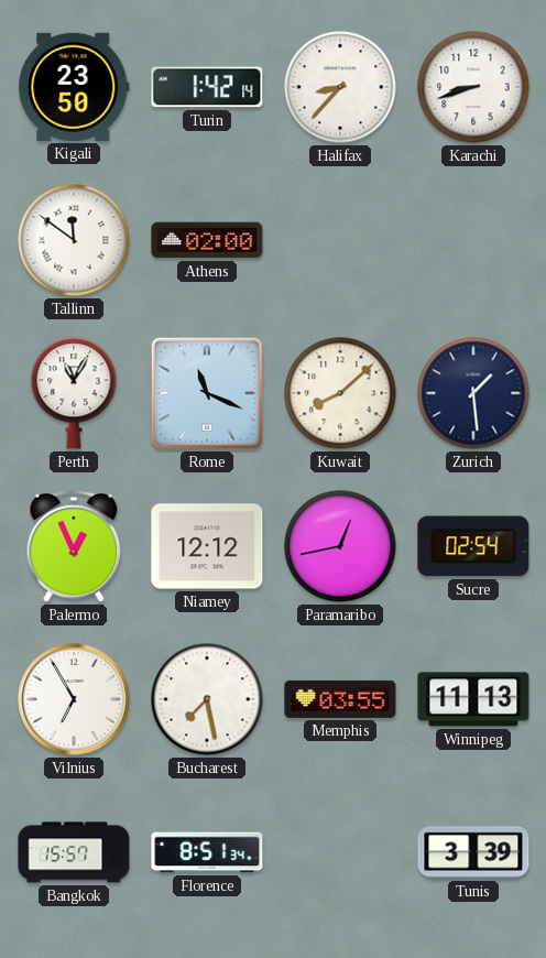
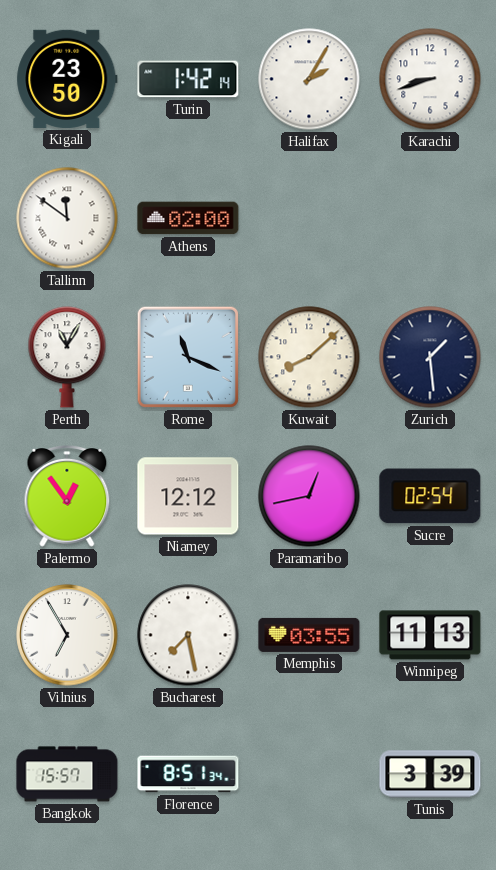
Halifax: 8:37 -> 2:05 (309, 79)
Palermo: 12:56 -> 12:54 (67, 497)
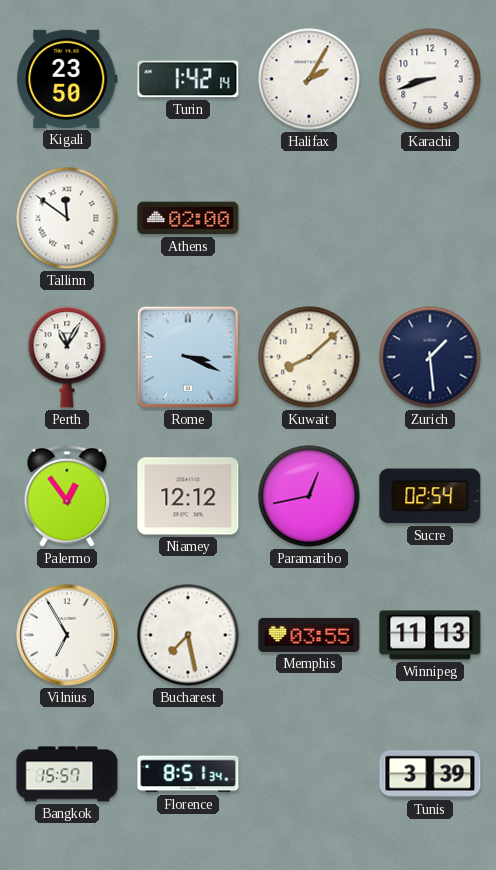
Rome: 11:19 -> 3:19 (188, 357)
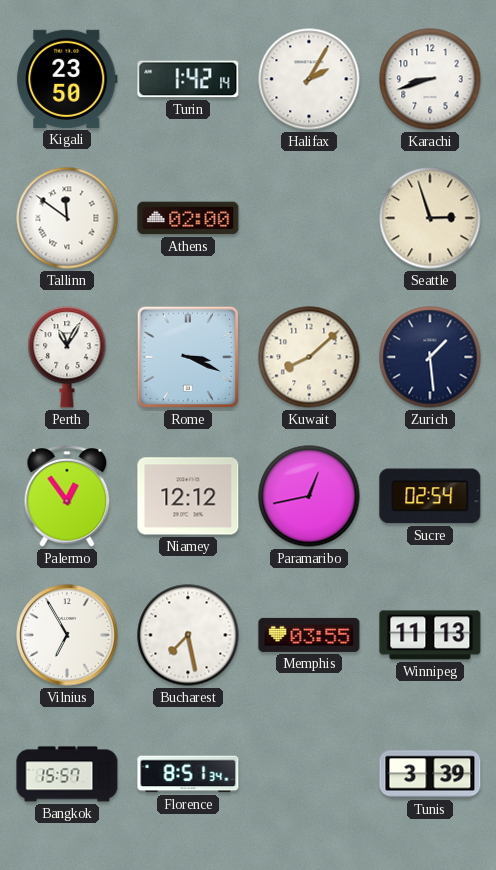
Seattle: none -> 2:57 (430, 218)
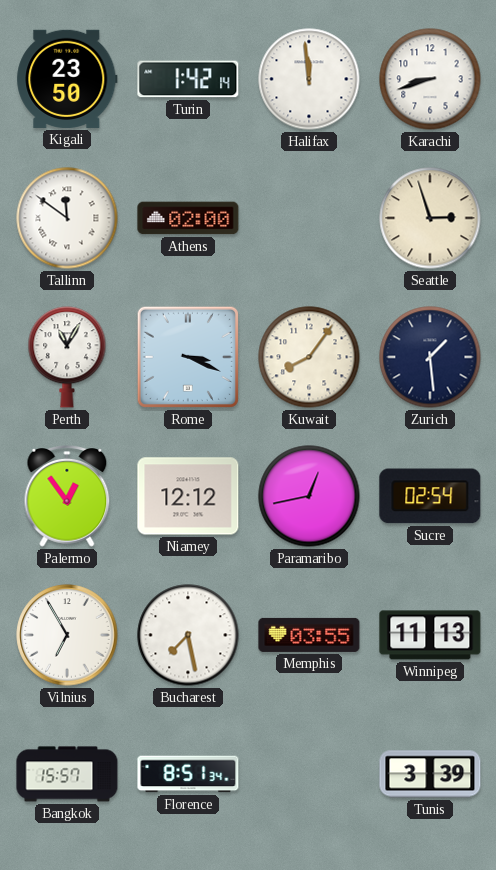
Halifax: 2:05 -> 11:59 (309, 79)
Kuwait: 8:08 -> 8:06 (309, 357)
